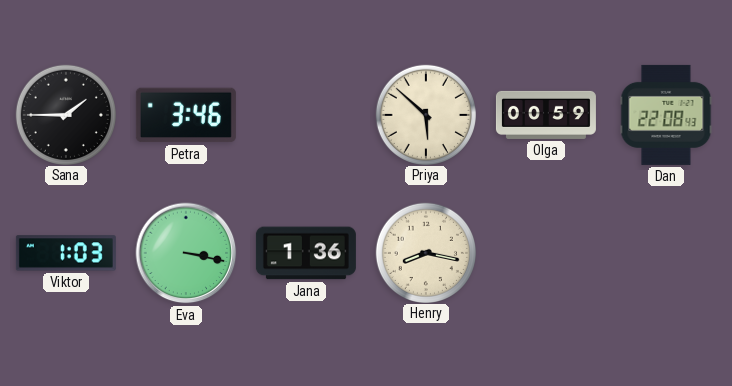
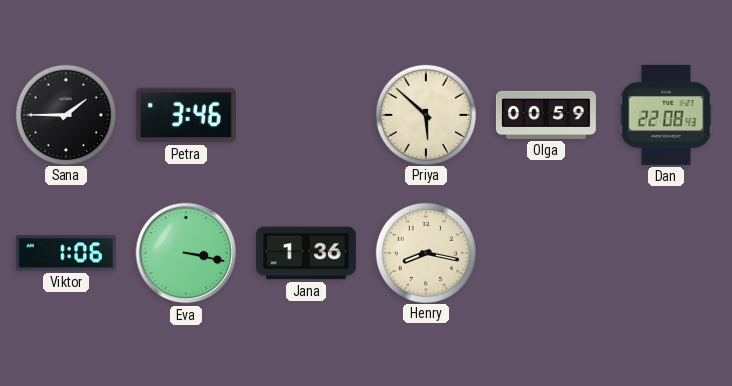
Viktor: 1:03 -> 1:06 (66, 253)
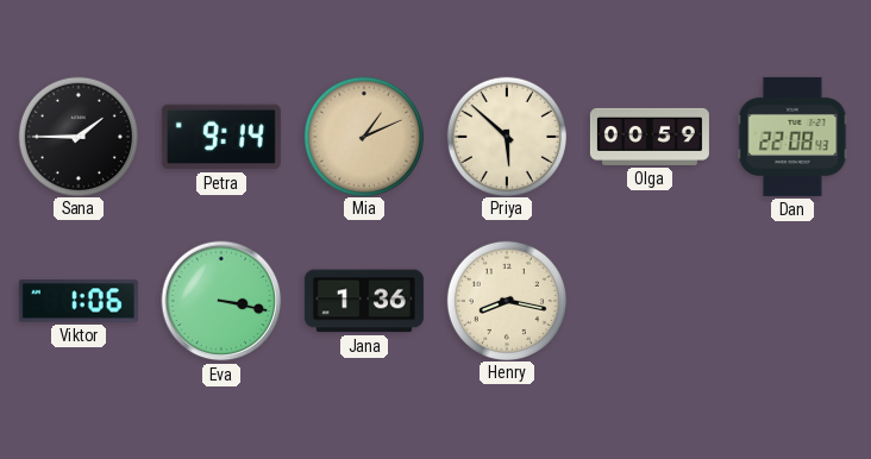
Petra: 3:46 -> 9:14 (221, 137)
Mia: none -> 1:11 (363, 136)
